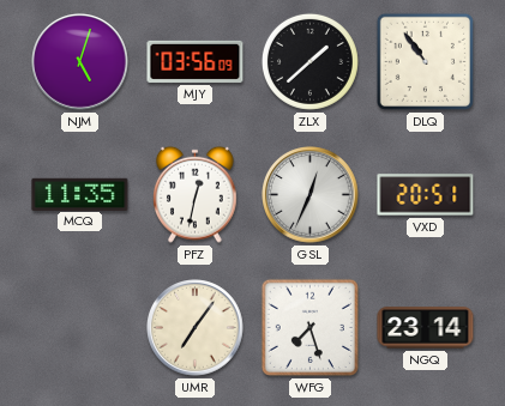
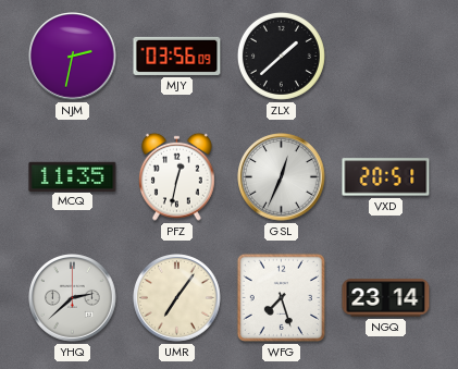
NJM: 5:03 -> 2:32 (73, 57)
DLQ: 10:54 -> none (425, 61)
YHQ: none -> 2:38 (73, 298)
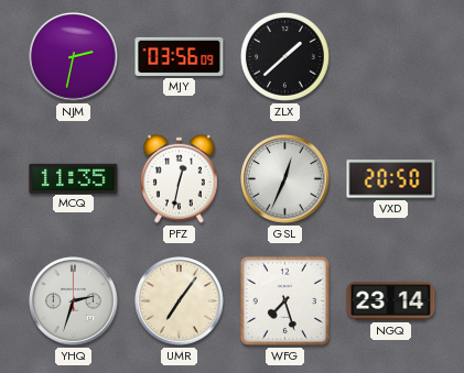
VXD: 20:51 -> 20:50 (391, 179)
YHQ: 2:38 -> 2:33 (74, 301)
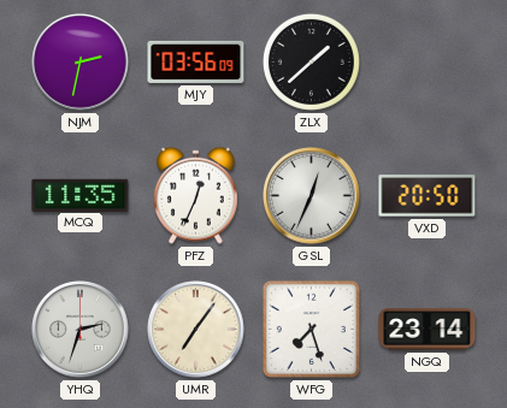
PFZ: 12:32 -> 12:34 (196, 195)
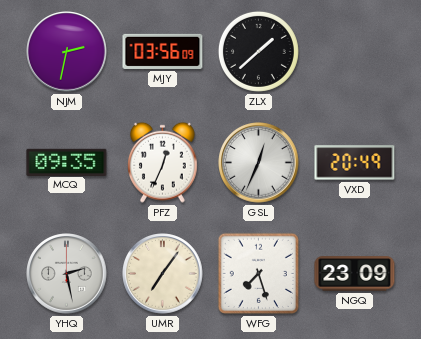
MCQ: 11:35 -> 09:35 (67, 162)
VXD: 20:50 -> 20:49 (355, 163)
YHQ: 2:33 -> 2:28 (67, 274)
NGQ: 23:14 -> 23:09 (355, 274)
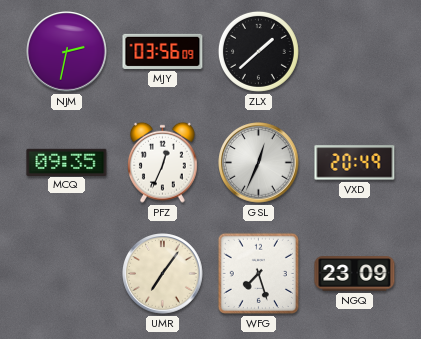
YHQ: 2:28 -> none (67, 274)
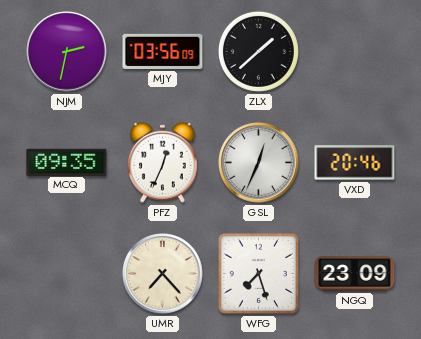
VXD: 20:49 -> 20:46 (355, 163)
UMR: 7:06 -> 7:23 (163, 274)
